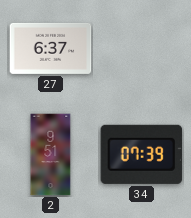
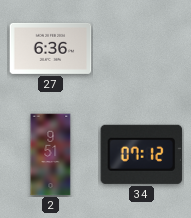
27: 6:37 -> 6:36 (51, 48)
34: 07:39 -> 07:12 (142, 154)
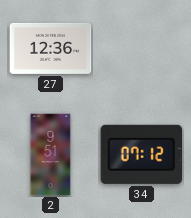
27: 6:36 -> 12:36 (51, 48)
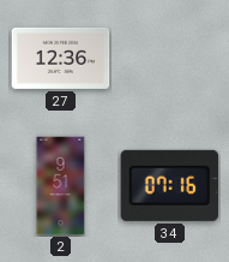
34: 07:12 -> 07:16 (170, 185)
